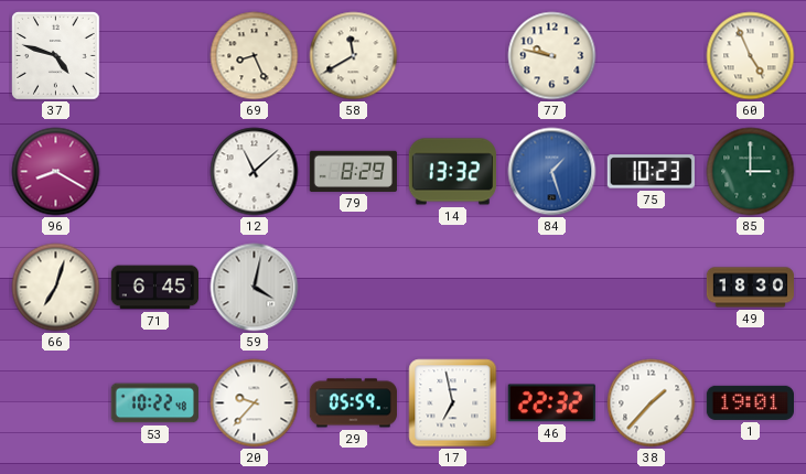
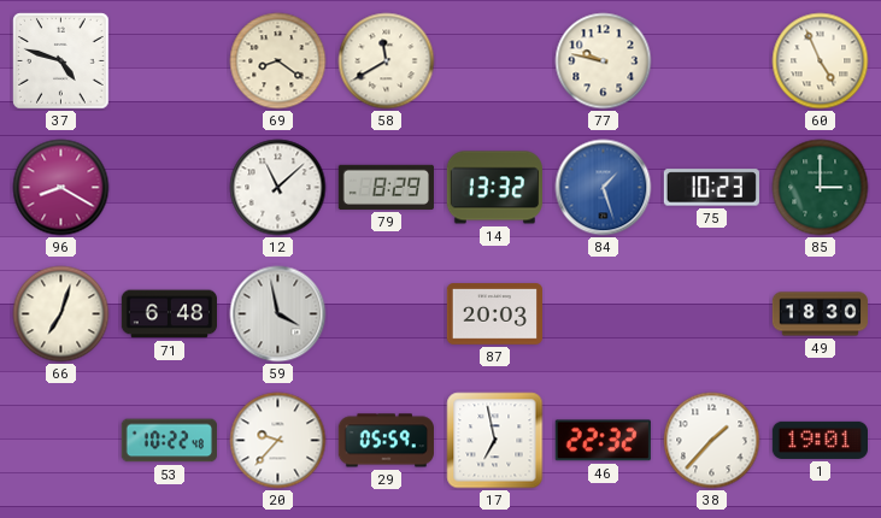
69: 8:26 -> 8:21 (278, 61)
71: 6:45 -> 6:48 (169, 314)
59: 4:02 -> 3:58 (278, 314)
87: none -> 20:03 (494, 314)
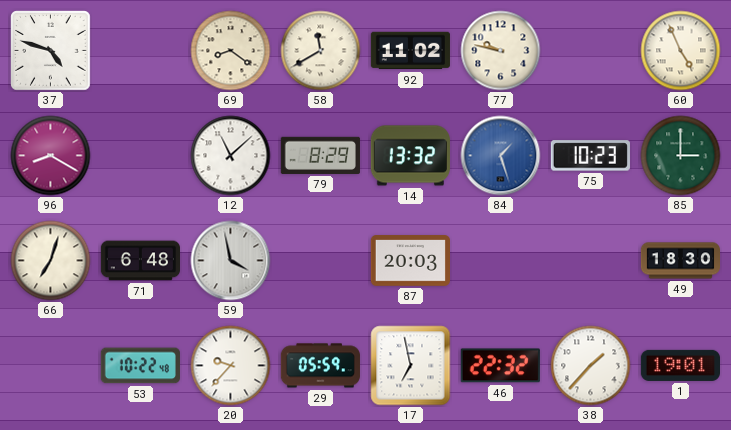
92: none -> 11:02 (410, 51)
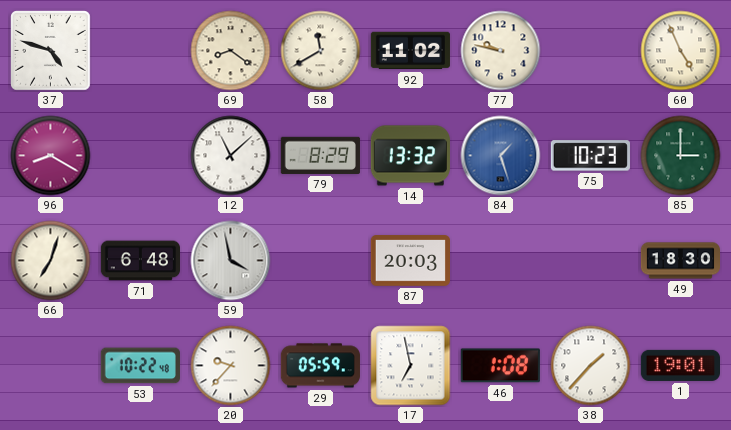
46: 22:32 -> 1:08 (500, 366)
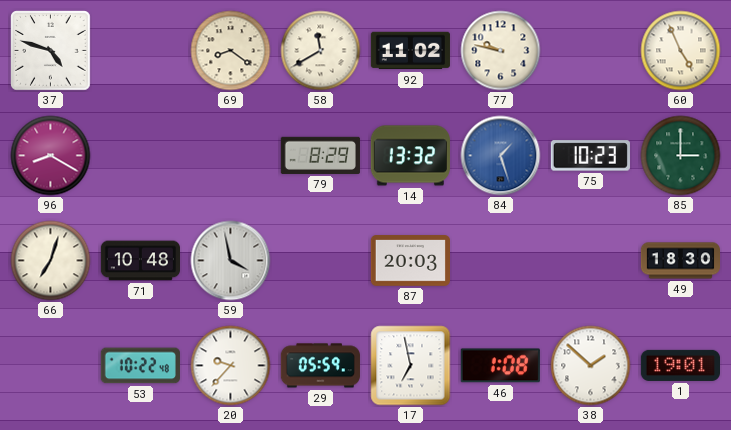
12: 11:08 -> none (231, 156)
71: 6:48 -> 10:48 (140, 261)
38: 1:37 -> 1:52 (591, 366)
